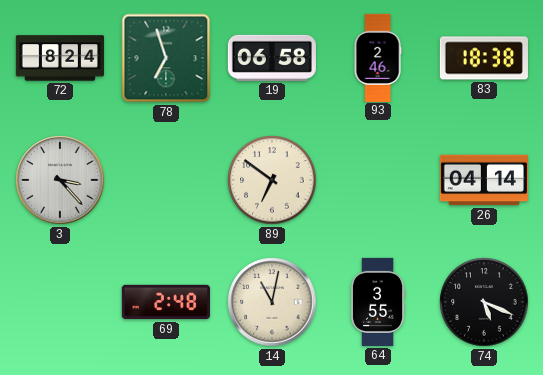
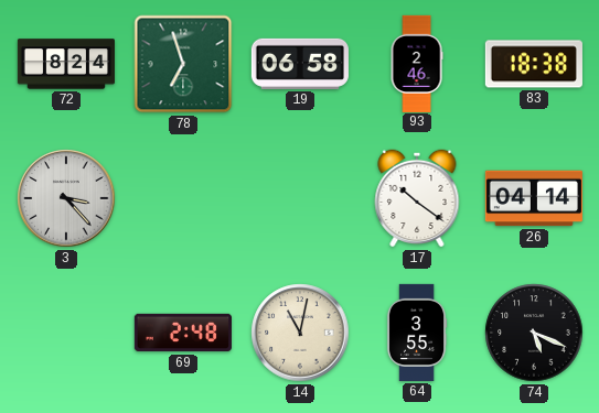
89: 6:51 -> none (272, 180)
17: none -> 10:21 (417, 198)
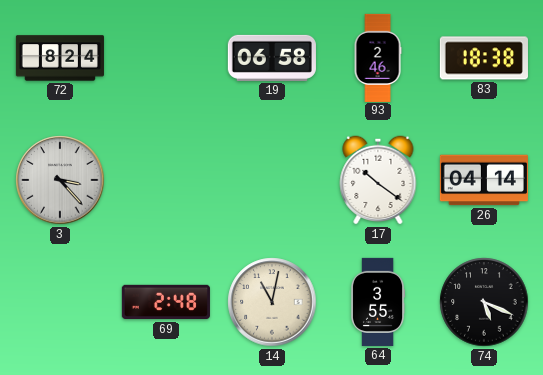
78: 6:57 -> none (183, 64)
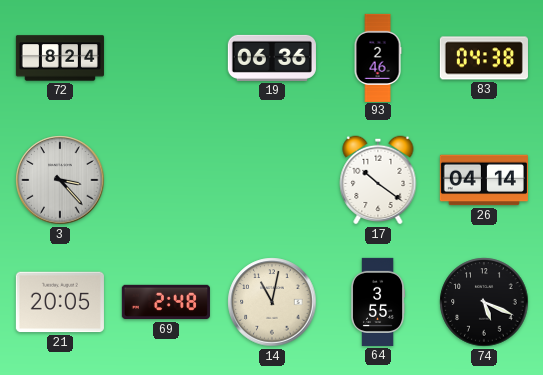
19: 06:58 -> 06:36 (272, 58)
83: 18:38 -> 04:38 (484, 58)
21: none -> 20:05 (60, 302)
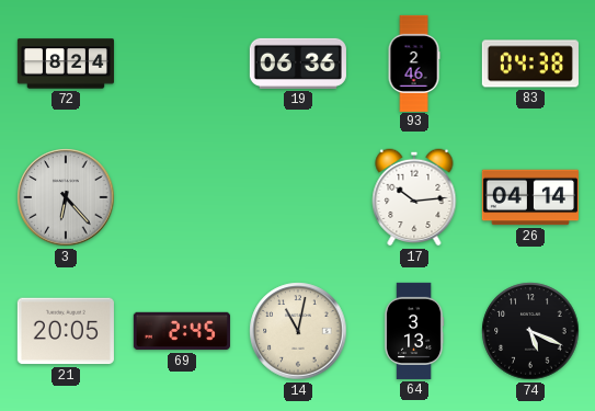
3: 3:23 -> 6:23 (66, 197)
17: 10:21 -> 10:14 (414, 197)
69: 2:48 -> 2:45 (182, 331)
64: 3:55 -> 3:13 (414, 331)
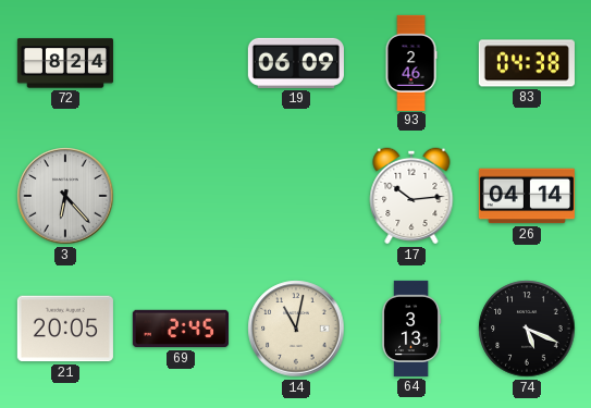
19: 06:36 -> 06:09 (296, 63)
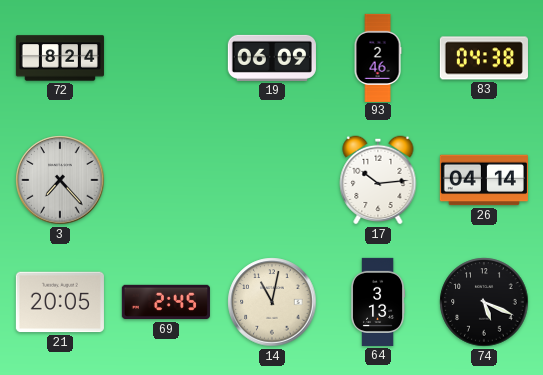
3: 6:23 -> 7:23 (60, 180)
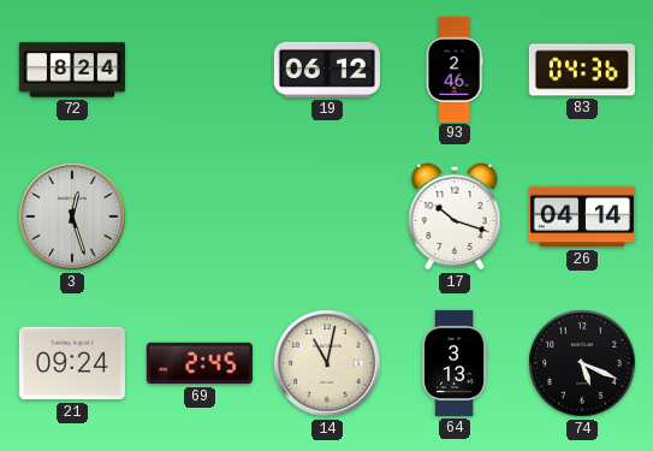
19: 06:09 -> 06:12 (327, 70)
83: 04:38 -> 04:36 (582, 70)
3: 7:23 -> 12:27 (72, 216)
17: 10:14 -> 10:18 (455, 216)
21: 20:05 -> 09:24 (72, 363)
